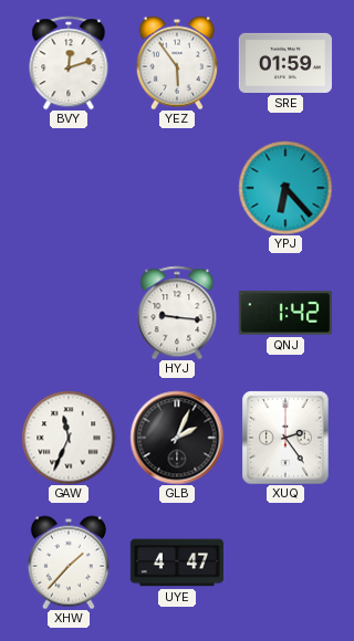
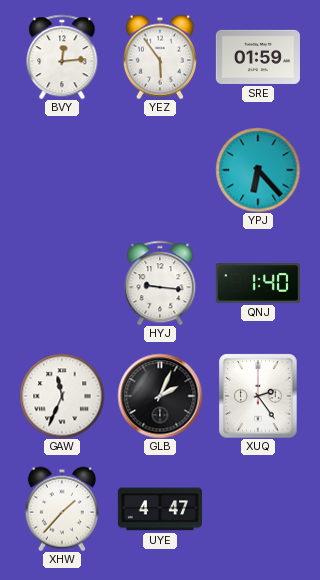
BVY: 12:12 -> 12:14 (62, 57)
QNJ: 1:42 -> 1:40 (258, 283)
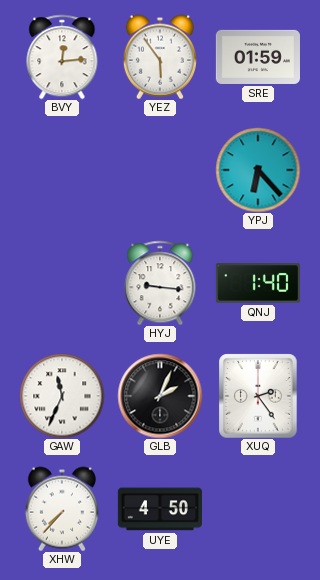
XHW: 1:37 -> 7:37 (62, 509)
UYE: 4:47 -> 4:50 (160, 509)
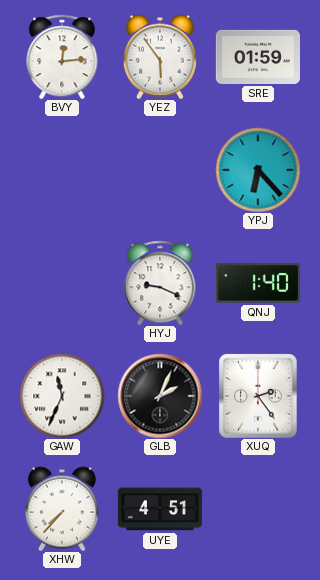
HYJ: 9:16 -> 9:19 (160, 283)
UYE: 4:50 -> 4:51 (160, 509)
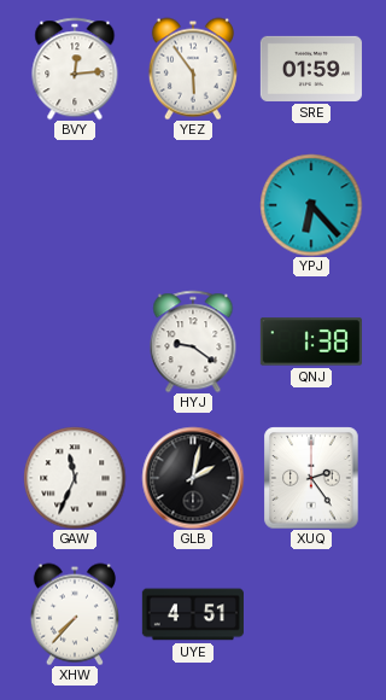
HYJ: 9:19 -> 9:21 (193, 342)
QNJ: 1:40 -> 1:38 (311, 342)
GLB: 2:04 -> 2:02 (193, 478)
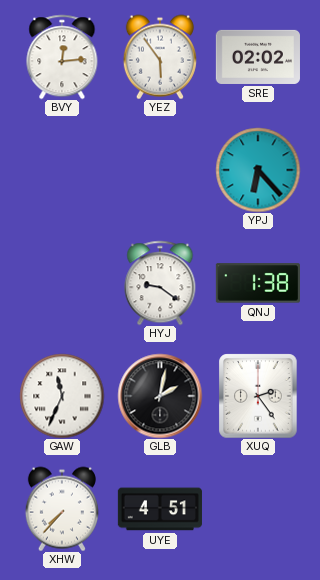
SRE: 01:59 -> 02:02 (258, 57)
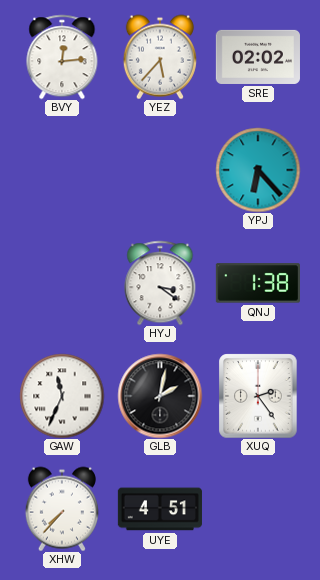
YEZ: 5:54 -> 5:37 (160, 57)
HYJ: 9:21 -> 3:21 (160, 283)
